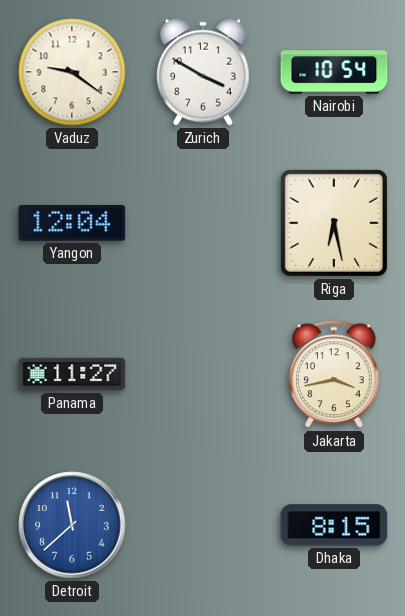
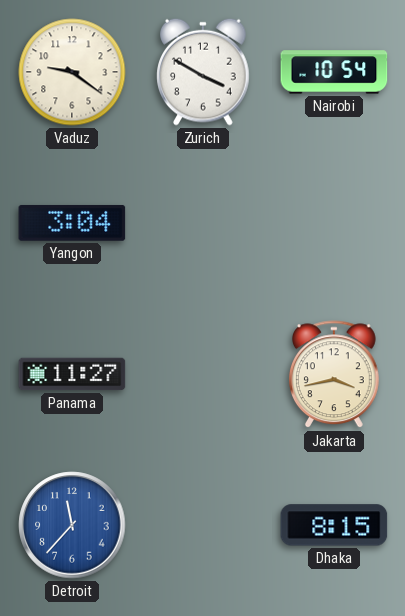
Yangon: 12:04 -> 3:04 (72, 223)
Riga: 6:28 -> none (334, 223)
Detroit: 11:38 -> 11:37 (72, 525)
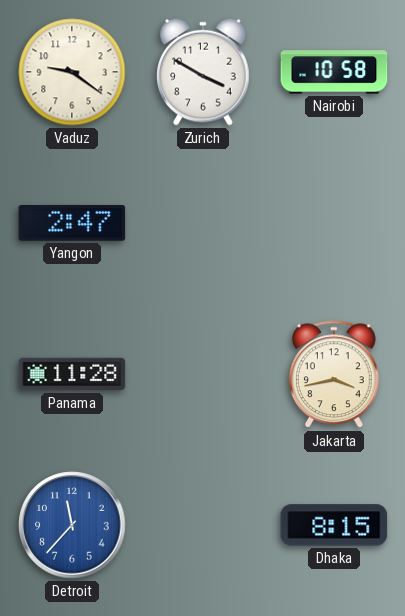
Nairobi: 10:54 -> 10:58 (334, 72)
Yangon: 3:04 -> 2:47 (72, 223)
Panama: 11:27 -> 11:28 (72, 374)
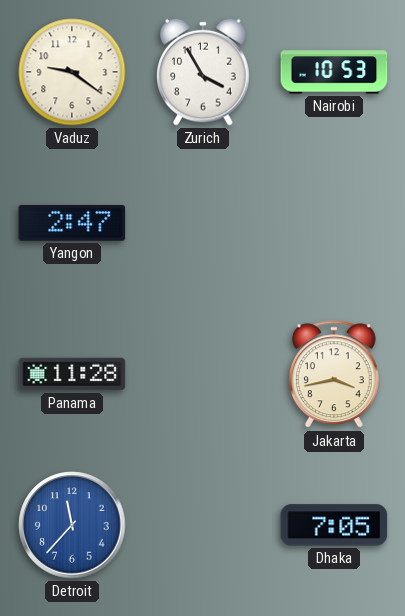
Zurich: 3:50 -> 3:55 (203, 72)
Nairobi: 10:58 -> 10:53 (334, 72)
Dhaka: 8:15 -> 7:05 (334, 525)
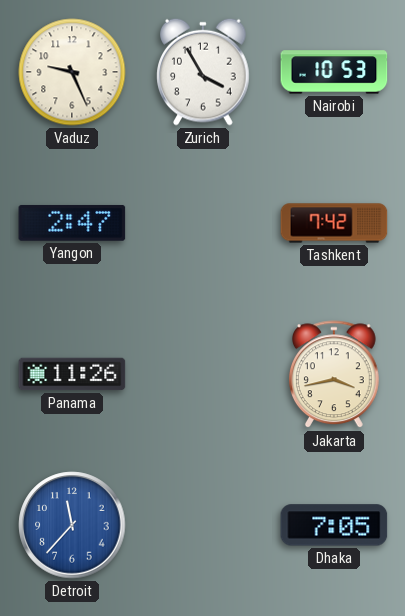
Vaduz: 9:21 -> 9:26 (72, 72)
Tashkent: none -> 7:42 (334, 223)
Panama: 11:28 -> 11:26 (72, 374)
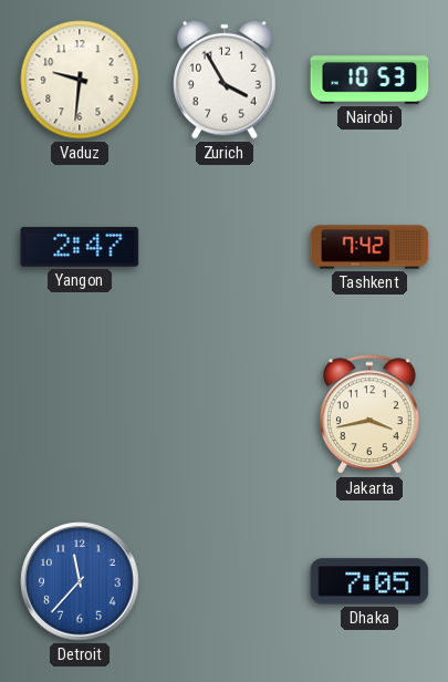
Vaduz: 9:26 -> 9:31 (80, 80)
Panama: 11:26 -> none (72, 374)
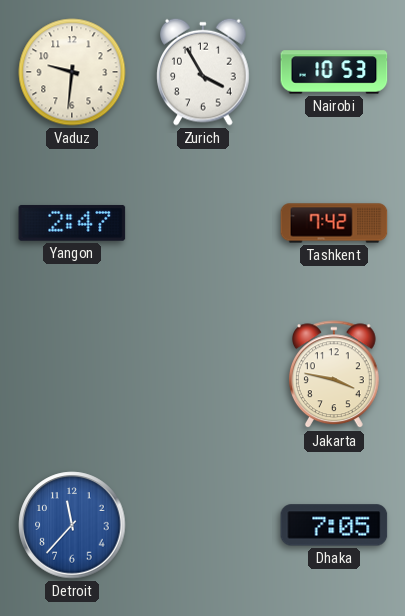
Jakarta: 3:43 -> 3:47 (334, 375)
